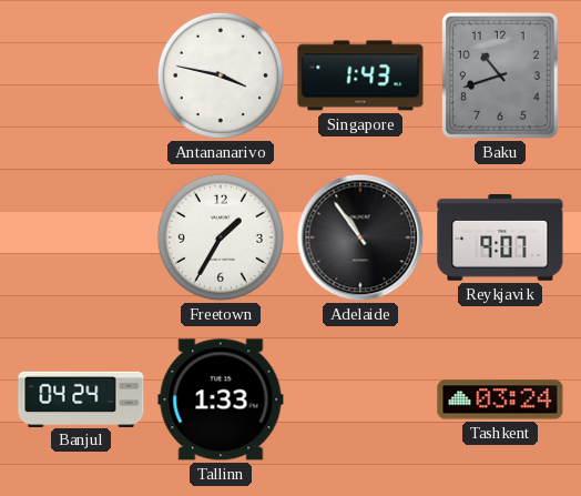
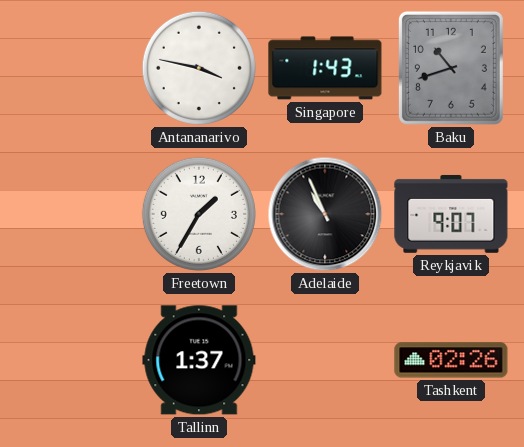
Adelaide: 10:54 -> 10:56 (325, 214)
Banjul: 04:24 -> none (81, 398)
Tallinn: 1:33 -> 1:37 (199, 360)
Tashkent: 03:24 -> 02:26 (451, 360)
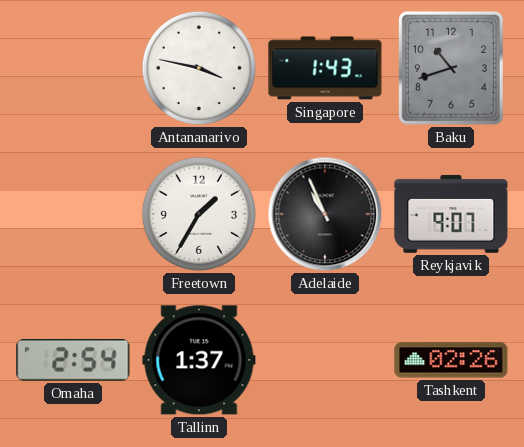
Omaha: none -> 2:54 (73, 360)
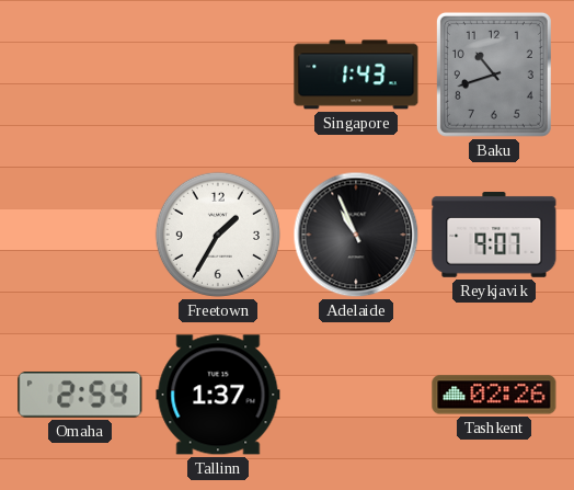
Antananarivo: 3:47 -> none (199, 68)
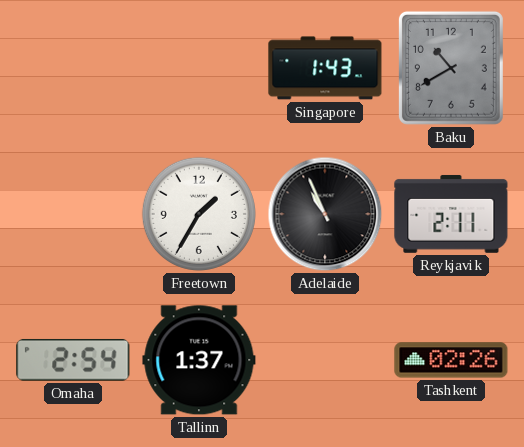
Baku: 10:42 -> 10:40 (451, 68)
Reykjavik: 9:07 -> 2:11 (451, 214)
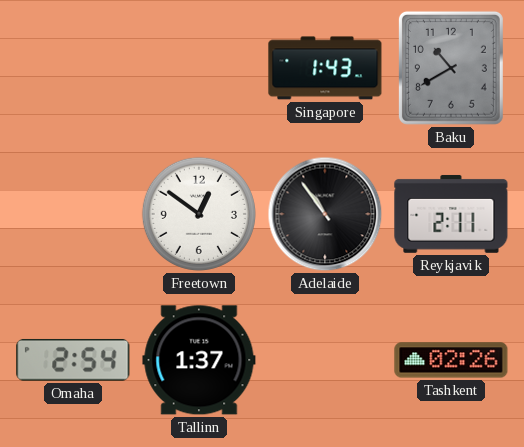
Freetown: 1:35 -> 12:51 (199, 214)
Adelaide: 10:56 -> 10:54 (325, 214)
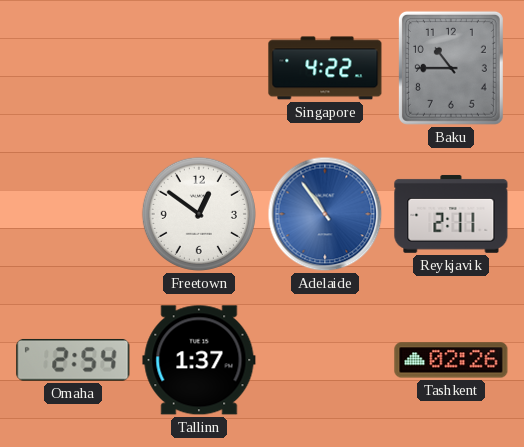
Singapore: 1:43 -> 4:22 (325, 68)
Baku: 10:40 -> 10:45 (451, 68)
Adelaide dial: black -> blue (325, 214)
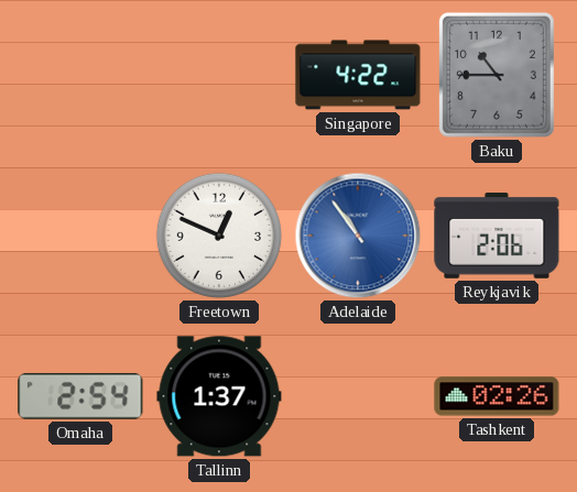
Freetown: 12:51 -> 12:49 (219, 236)
Reykjavik: 2:11 -> 2:06 (497, 236)
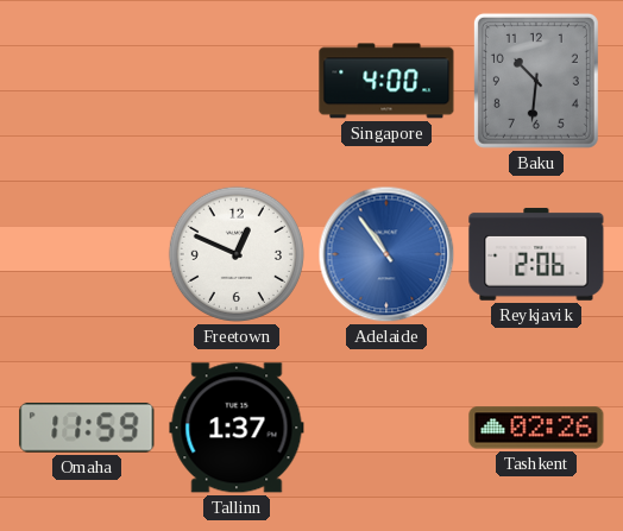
Singapore: 4:22 -> 4:00 (386, 81)
Baku: 10:45 -> 10:31 (536, 81)
Omaha: 2:54 -> 11:59 (87, 428)
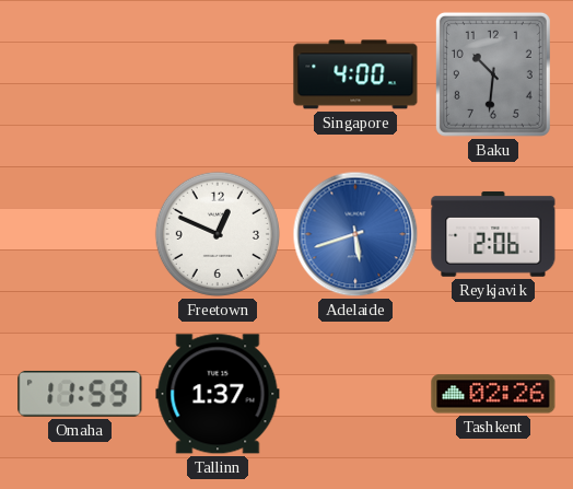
Adelaide: 10:54 -> 5:42 (355, 234)
